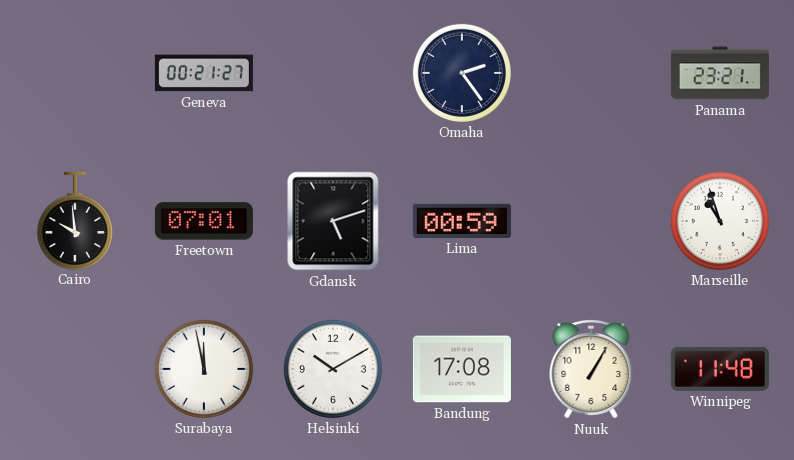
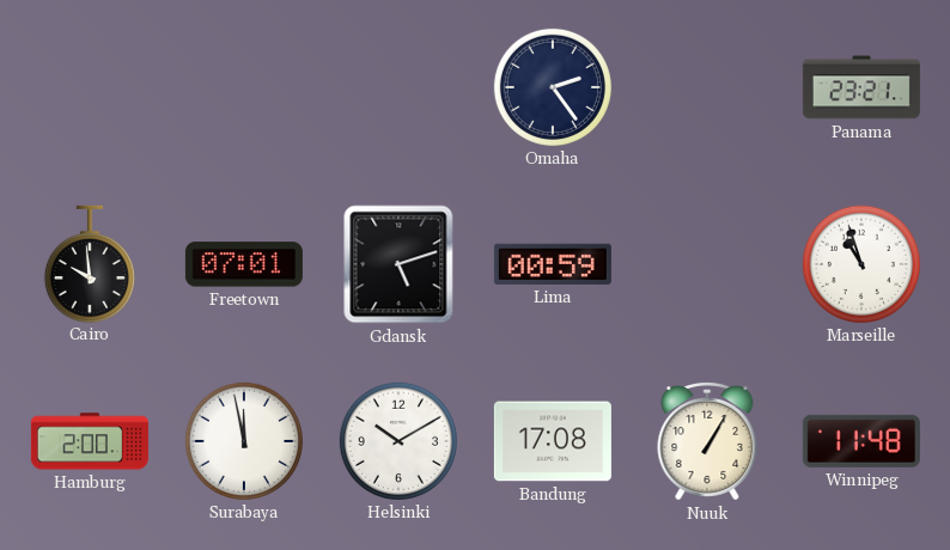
Geneva: 00:21 -> none (204, 73)
Hamburg: none -> 2:00 (90, 441)
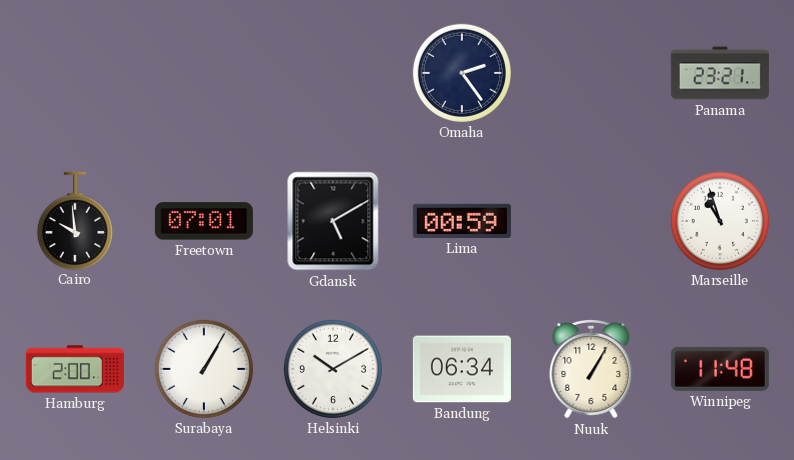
Gdansk: 5:12 -> 5:10 (333, 221)
Surabaya: 11:58 -> 1:05 (204, 369)
Bandung: 17:08 -> 06:34 (462, 369)
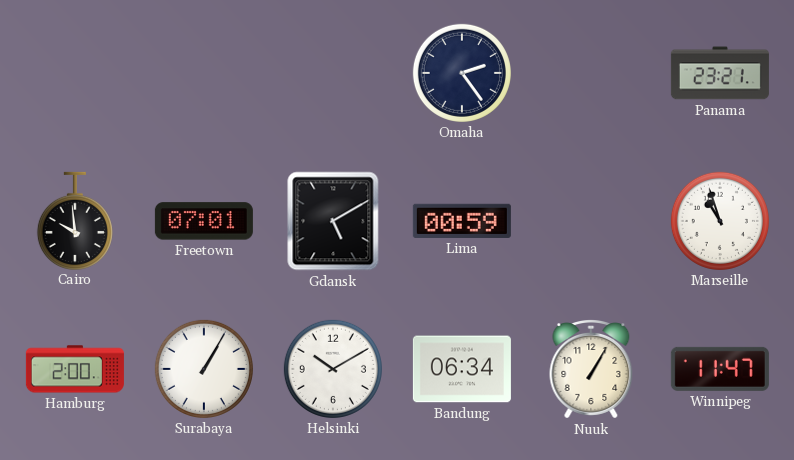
Winnipeg: 11:48 -> 11:47 (720, 369)
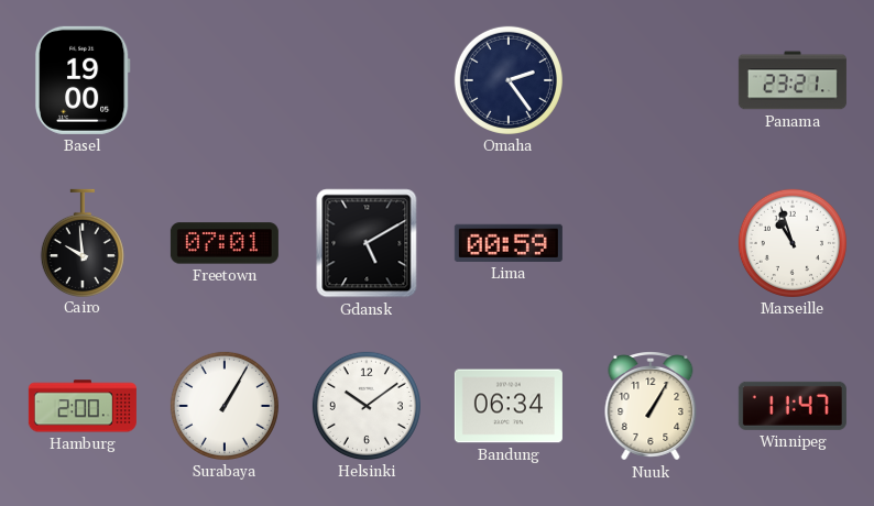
Basel: none -> 19:00 (83, 80)
Helsinki: 10:10 -> 10:09 (367, 406)
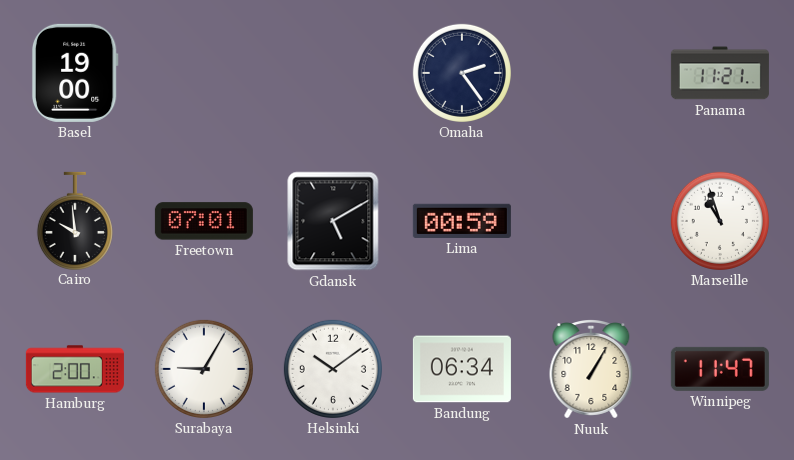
Panama: 23:21 -> 11:21 (720, 73)
Surabaya: 1:05 -> 9:05 (204, 369)
